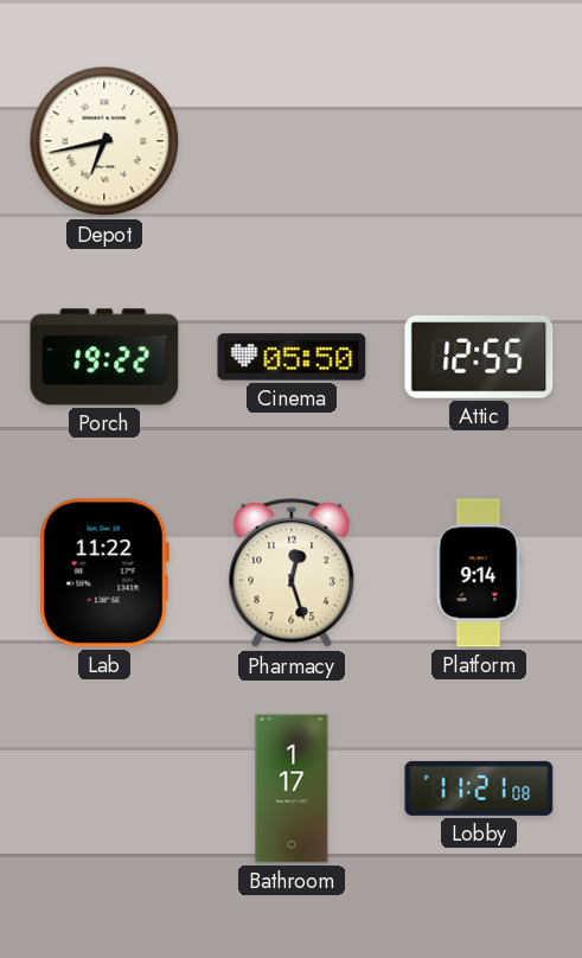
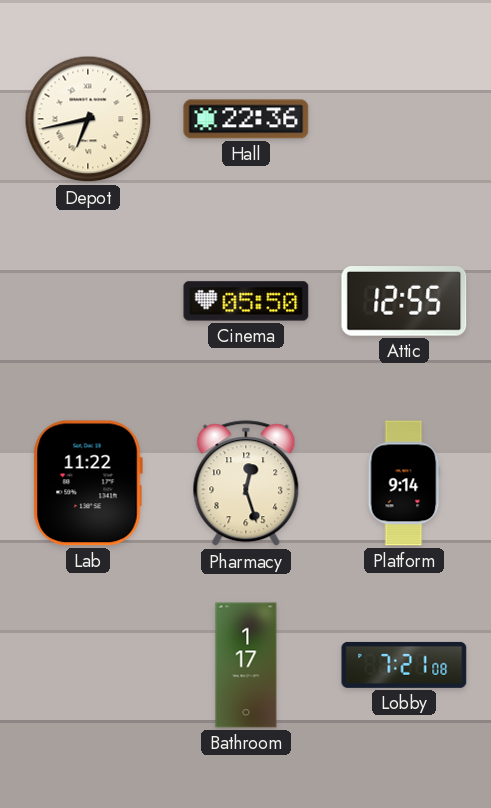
Hall: none -> 22:36 (246, 119)
Porch: 19:22 -> none (104, 357)
Lobby: 11:21 -> 7:21 (404, 665)
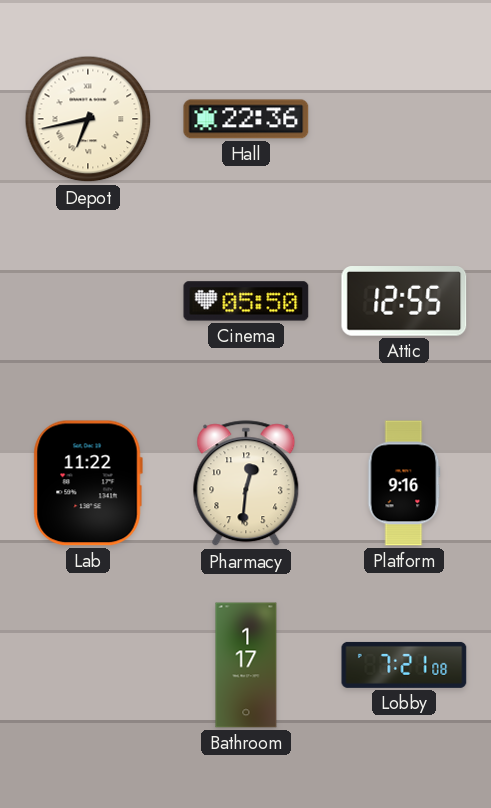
Pharmacy: 12:27 -> 12:31 (246, 484)
Platform: 9:14 -> 9:16 (404, 483)
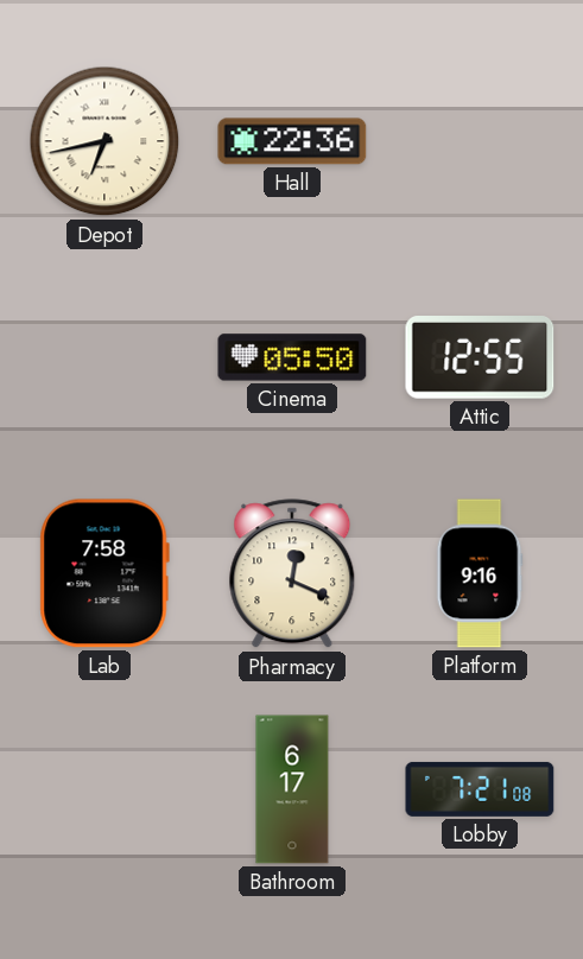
Lab: 11:22 -> 7:58 (104, 573)
Pharmacy: 12:31 -> 12:19 (292, 574)
Bathroom: 1:17 -> 6:17 (292, 789)
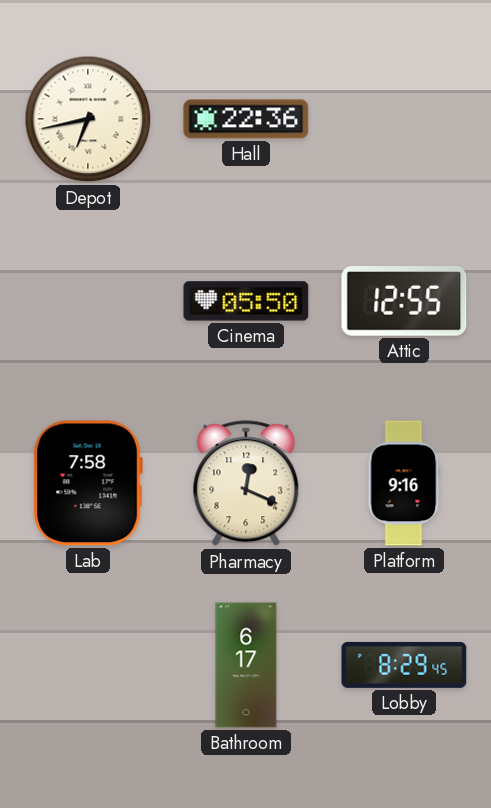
Lobby: 7:21 -> 8:29 (404, 665)
